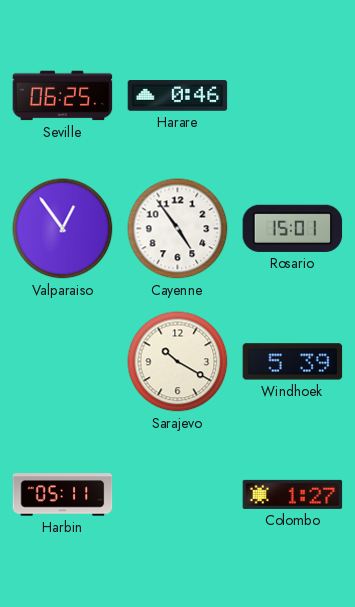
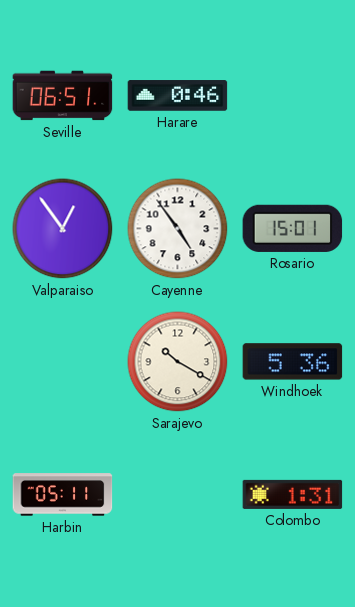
Seville: 06:25 -> 06:51 (63, 96)
Windhoek: 5:39 -> 5:36 (293, 362)
Colombo: 1:27 -> 1:31 (293, 494)
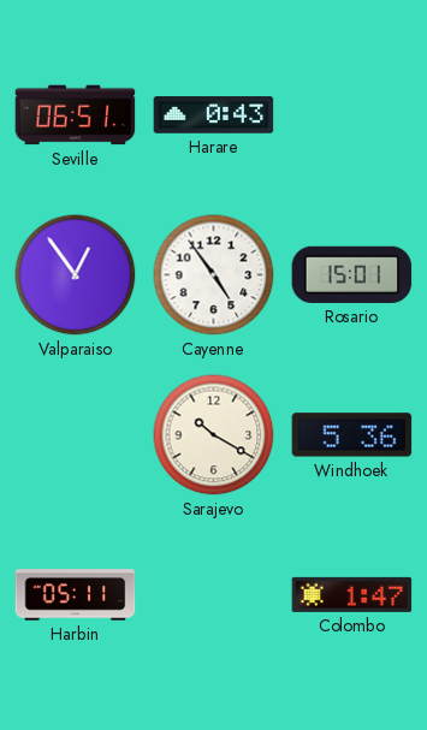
Harare: 0:46 -> 0:43 (214, 115)
Colombo: 1:31 -> 1:47 (352, 594)
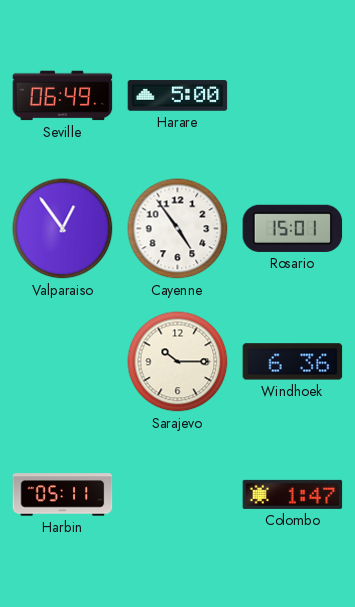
Seville: 06:51 -> 06:49 (63, 96)
Harare: 0:43 -> 5:00 (178, 96)
Sarajevo: 10:20 -> 10:15 (178, 362)
Windhoek: 5:36 -> 6:36 (293, 362)
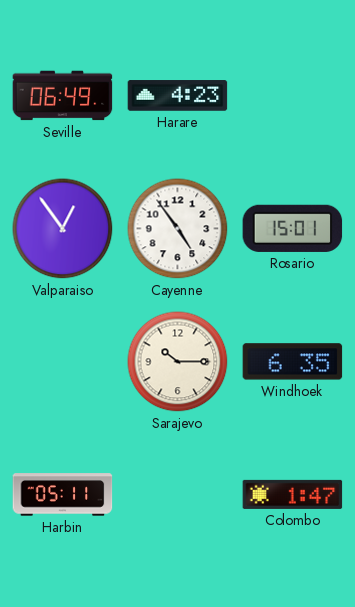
Harare: 5:00 -> 4:23 (178, 96)
Windhoek: 6:36 -> 6:35 (293, 362)
